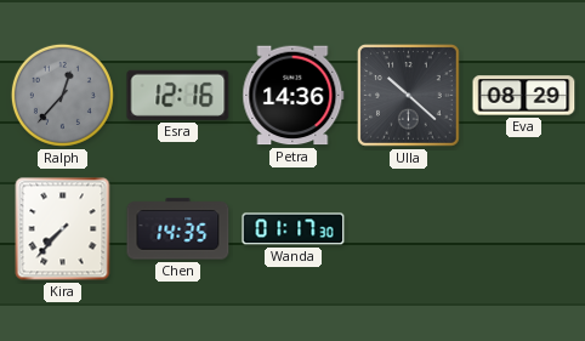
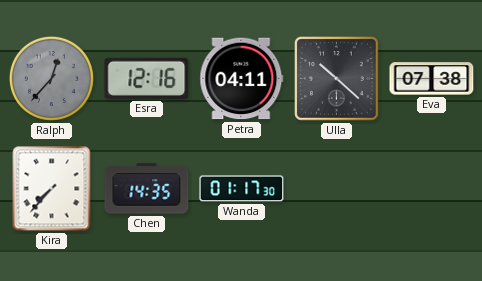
Petra: 14:36 -> 04:11 (242, 79)
Eva: 08:29 -> 07:38 (432, 79)
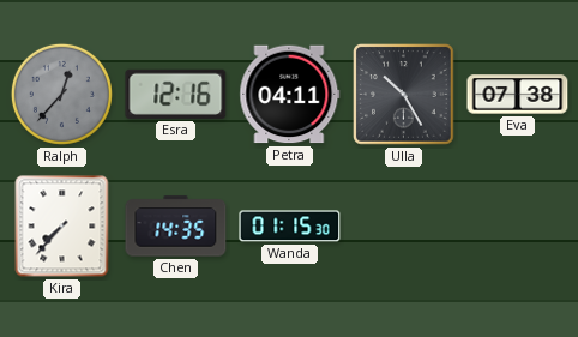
Ulla: 10:22 -> 10:25 (404, 95)
Wanda: 01:17 -> 01:15 (290, 227)
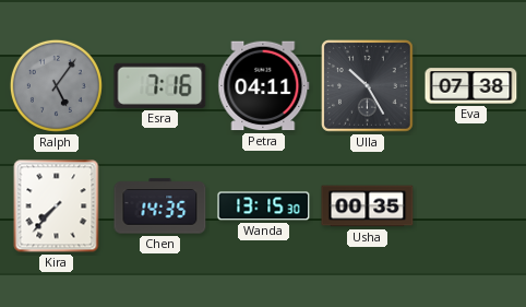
Ralph: 12:37 -> 5:06 (56, 85)
Esra: 12:16 -> 7:16 (160, 85)
Wanda: 01:15 -> 13:15 (264, 206)
Usha: none -> 00:35 (368, 206)
